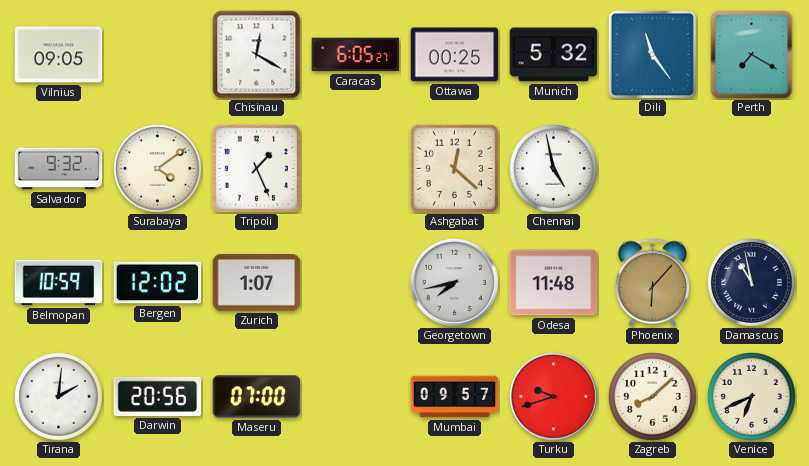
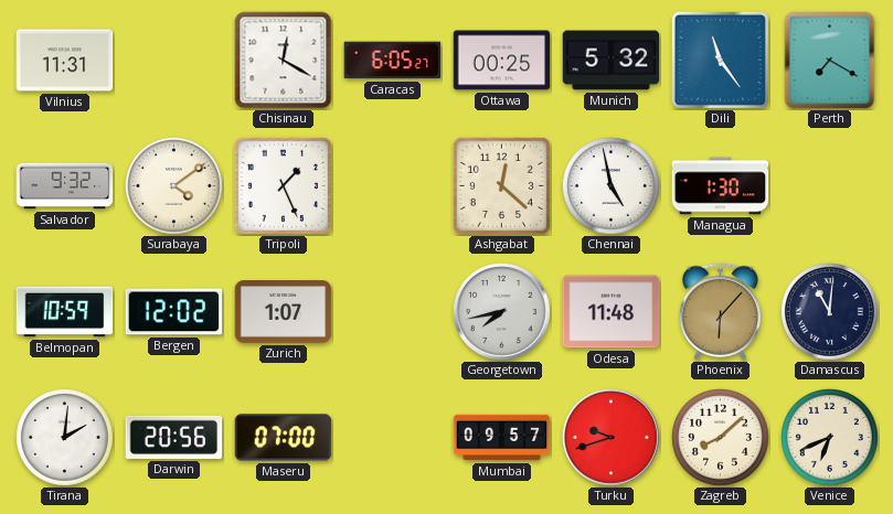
Vilnius: 09:05 -> 11:31 (65, 61)
Managua: none -> 1:30 (721, 186)
Damascus: 10:58 -> 11:01 (830, 312)
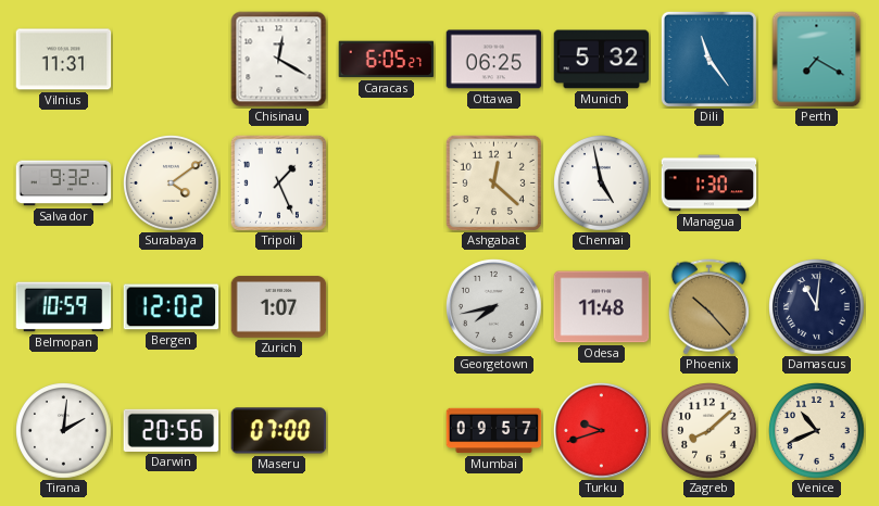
Ottawa: 00:25 -> 06:25 (494, 60)
Phoenix: 6:07 -> 10:23 (708, 307)
Venice: 6:41 -> 10:41 (817, 431)
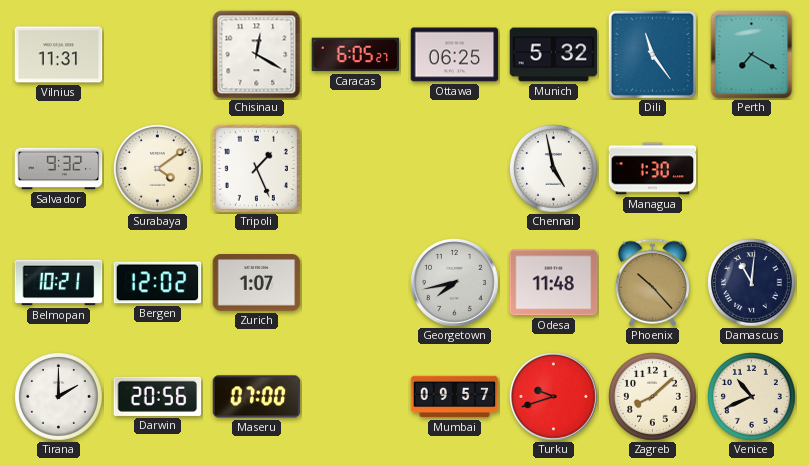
Ashgabat: 12:22 -> none (493, 182)
Belmopan: 10:59 -> 10:21 (59, 283)
Tirana: 2:01 -> 2:00 (59, 397)
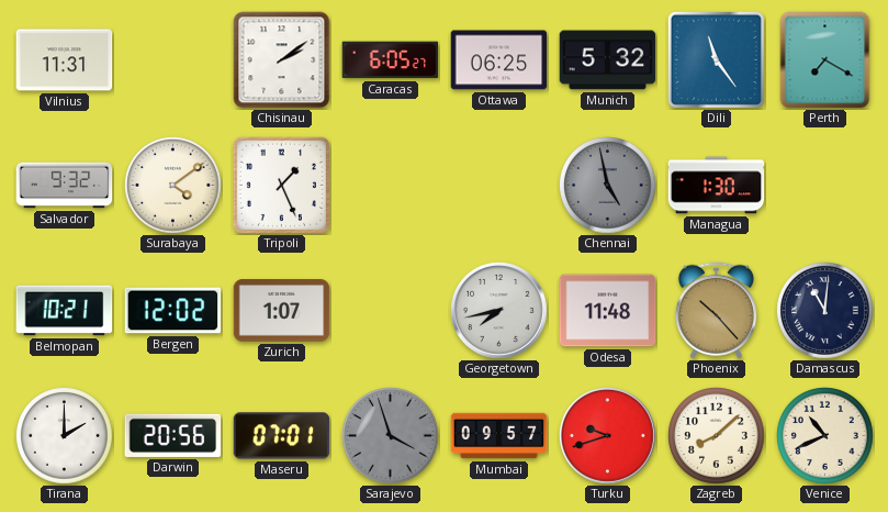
Chisinau: 12:20 -> 2:09 (282, 60)
Chennai dial: white -> grey (608, 186)
Maseru: 07:00 -> 07:01 (282, 436)
Sarajevo: none -> 3:57 (391, 436)
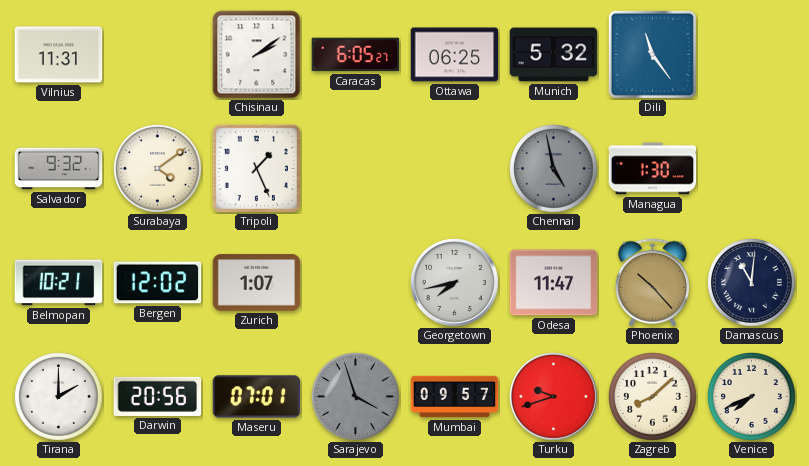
Perth: 7:20 -> none (825, 60)
Odesa: 11:48 -> 11:47 (554, 283)
Venice: 10:41 -> 7:41 (752, 397)
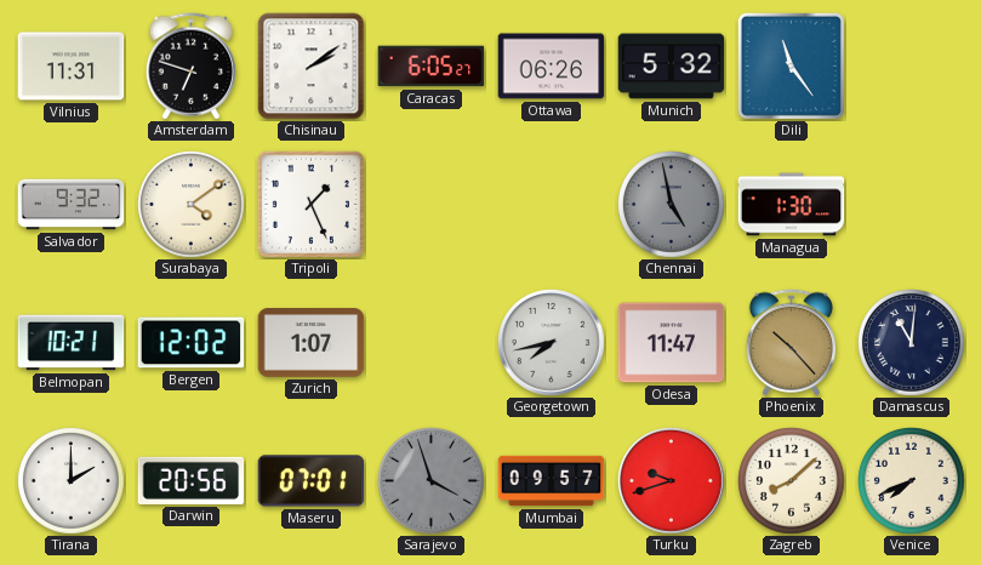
Amsterdam: none -> 6:48 (190, 67)
Ottawa: 06:25 -> 06:26 (552, 67)
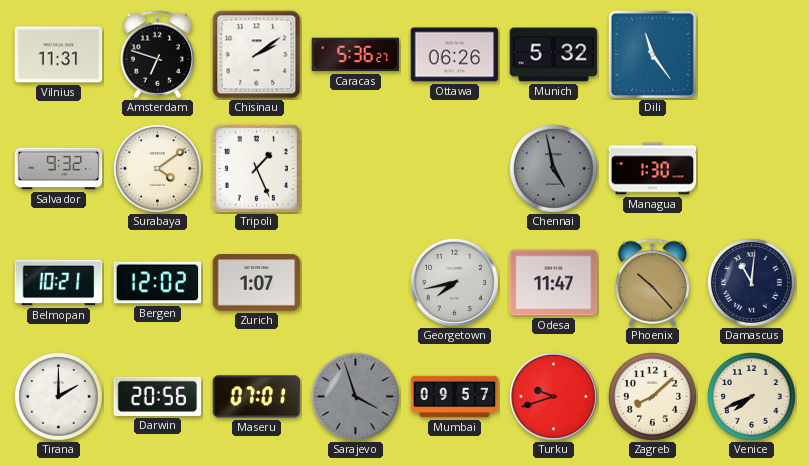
Caracas: 6:05 -> 5:36 (356, 55)
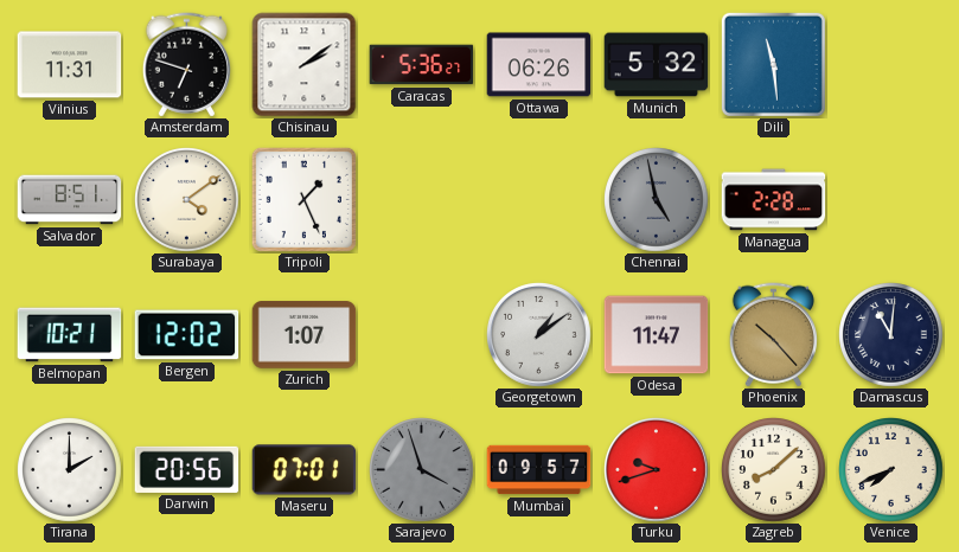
Dili: 11:24 -> 11:29 (773, 64)
Salvador: 9:32 -> 8:51 (70, 200)
Managua: 1:30 -> 2:28 (774, 200)
Georgetown: 7:43 -> 1:09 (539, 335)
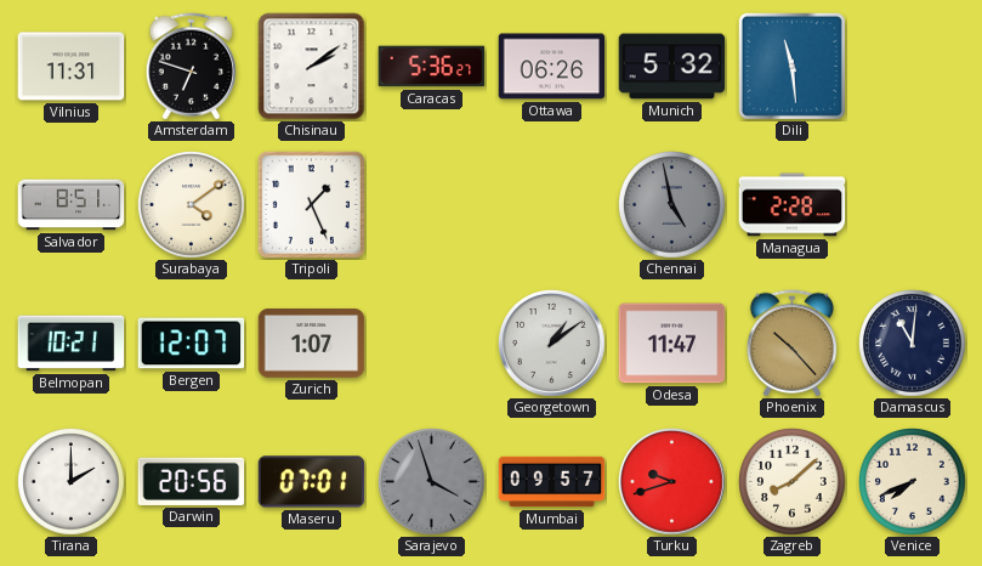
Bergen: 12:02 -> 12:07 (192, 344)
